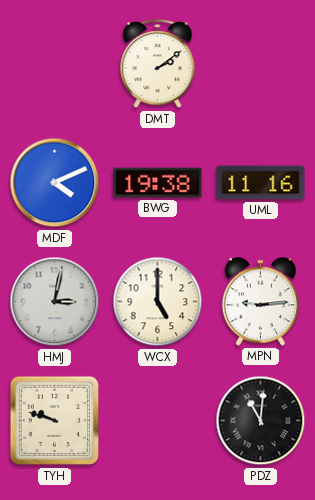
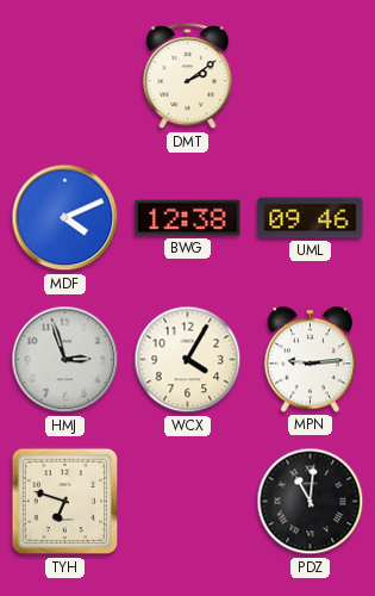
BWG: 19:38 -> 12:38 (188, 218)
UML: 11:16 -> 09:46 (311, 218)
HMJ: 3:02 -> 2:57 (65, 360)
WCX: 5:00 -> 4:05 (188, 360)
TYH: 9:48 -> 6:48 (65, 502)
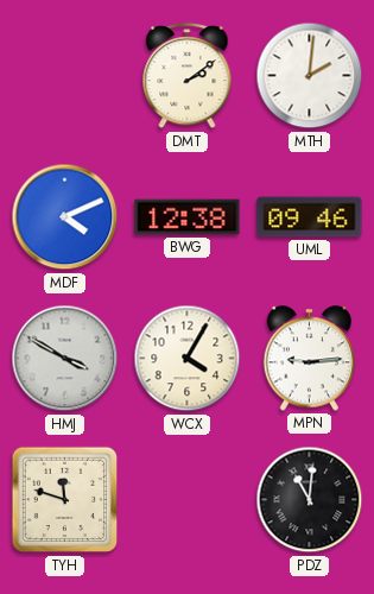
MTH: none -> 2:01 (310, 76)
HMJ: 2:57 -> 3:50 (65, 359)
TYH: 6:48 -> 11:48 (65, 500)
